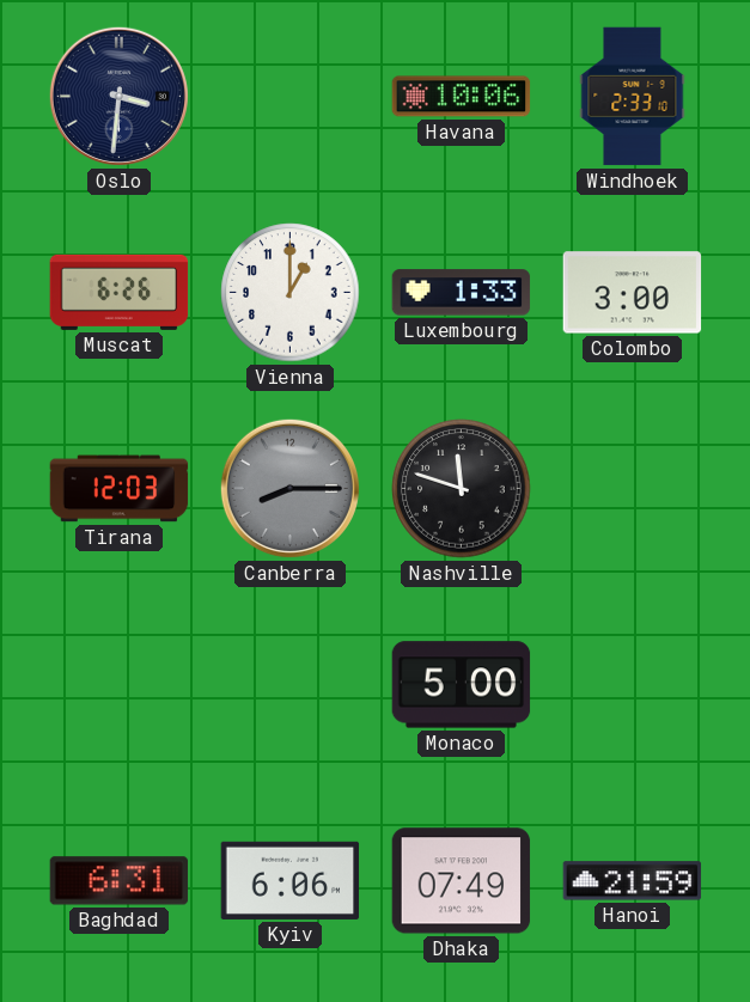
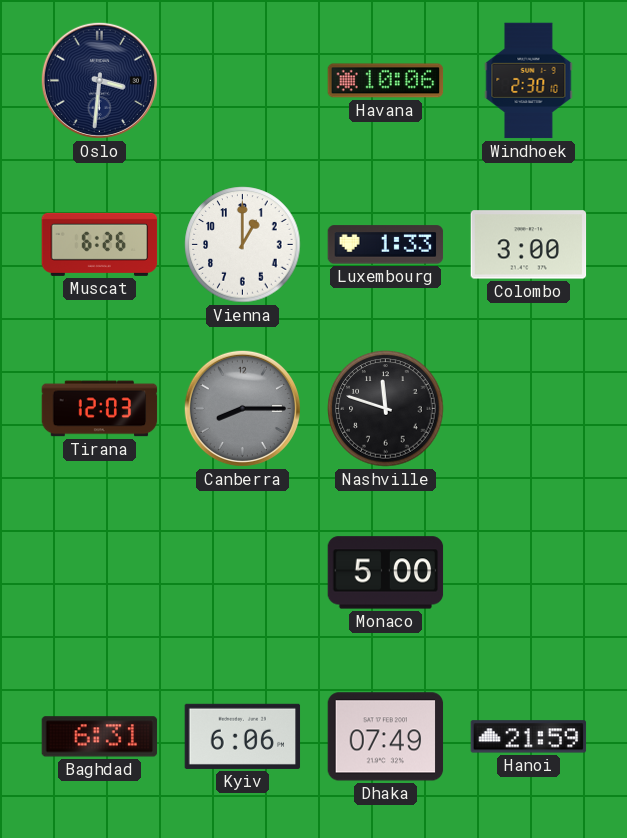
Windhoek: 2:33 -> 2:30 (529, 81)
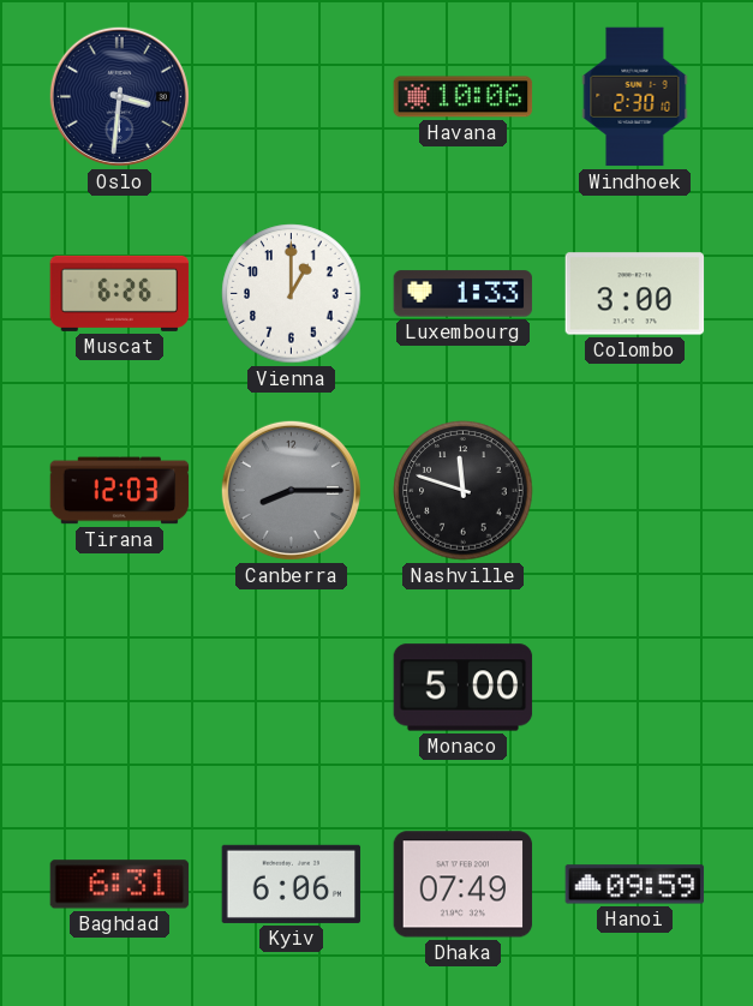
Hanoi: 21:59 -> 09:59 (635, 885)
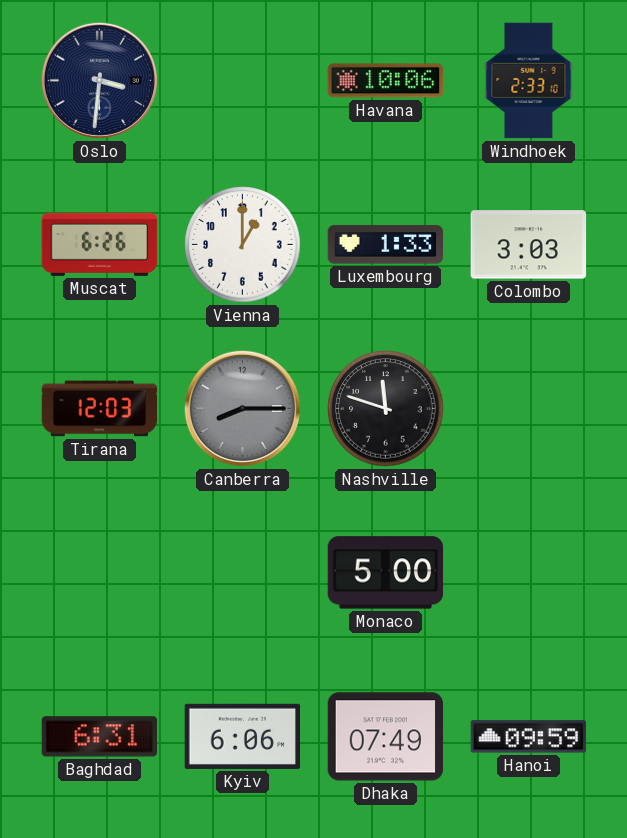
Windhoek: 2:30 -> 2:33 (529, 81)
Colombo: 3:00 -> 3:03 (529, 245)
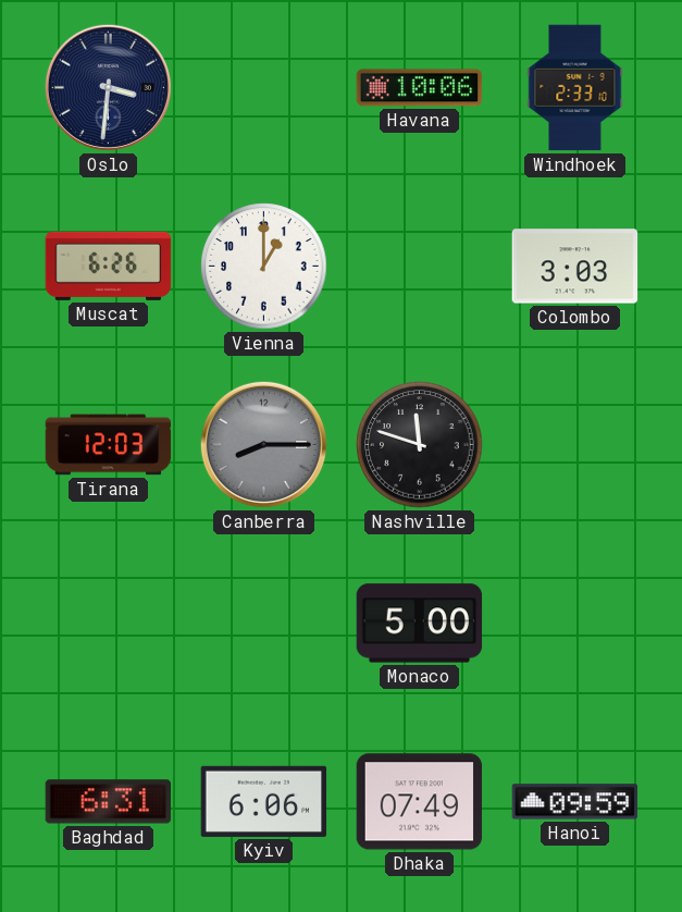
Luxembourg: 1:33 -> none (386, 245)
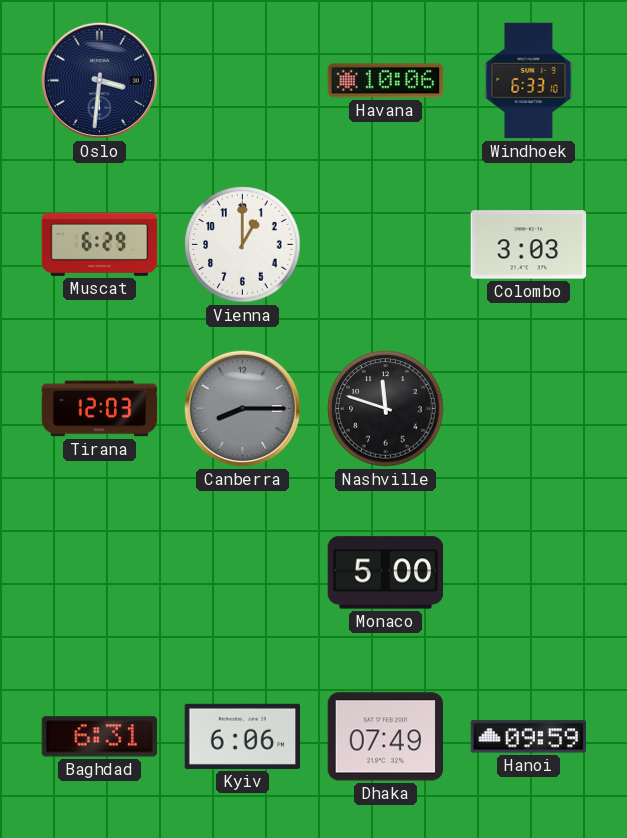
Windhoek: 2:33 -> 6:33 (529, 81)
Muscat: 6:26 -> 6:29 (100, 244)
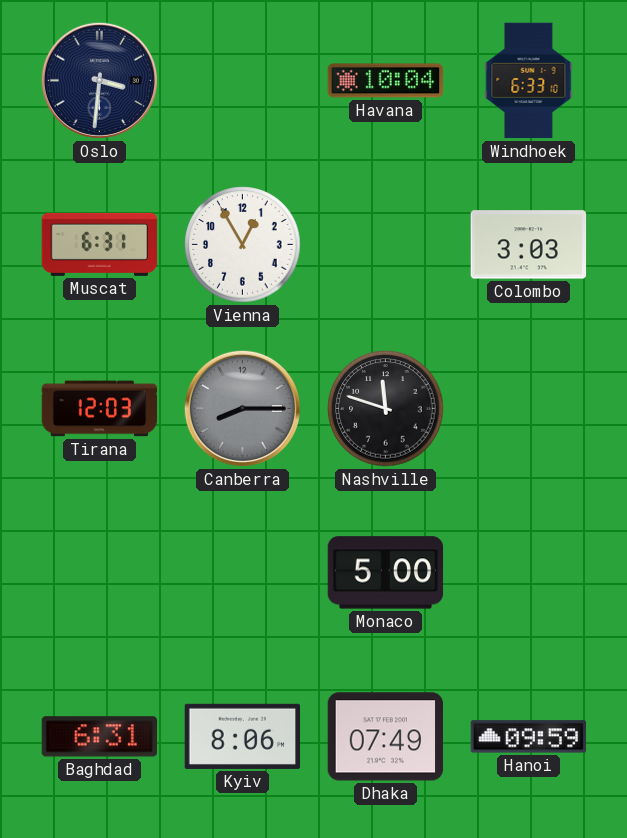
Havana: 10:06 -> 10:04 (386, 81)
Muscat: 6:29 -> 6:31 (100, 244)
Vienna: 1:00 -> 12:55 (243, 245)
Kyiv: 6:06 -> 8:06 (243, 736)
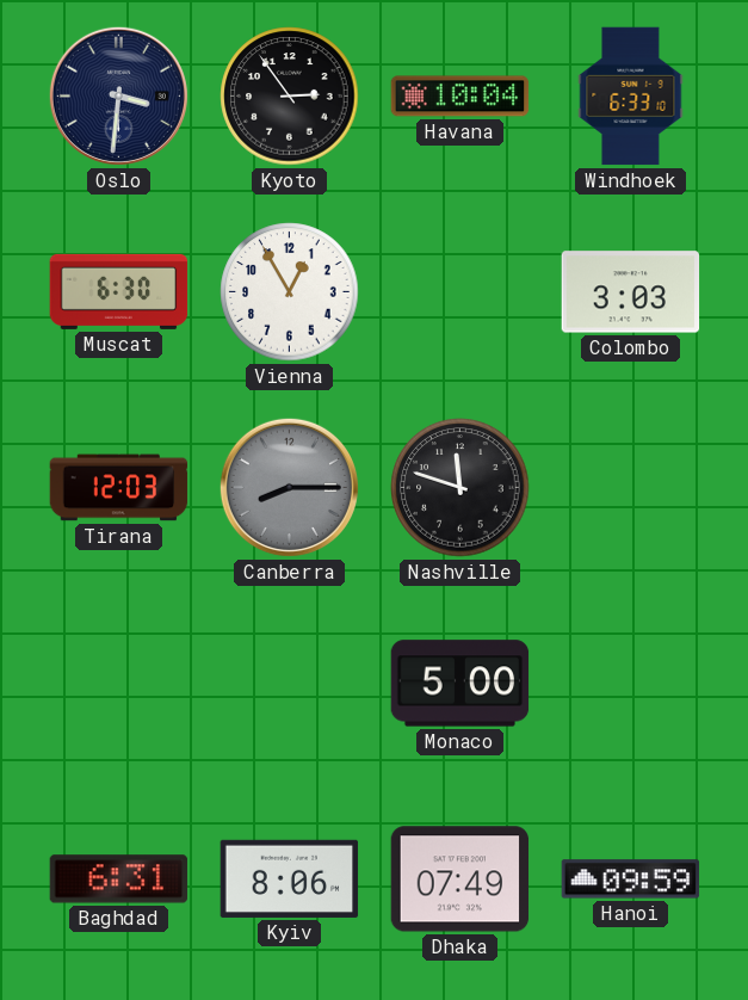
Kyoto: none -> 2:54 (290, 97)
Muscat: 6:31 -> 6:30 (119, 291)
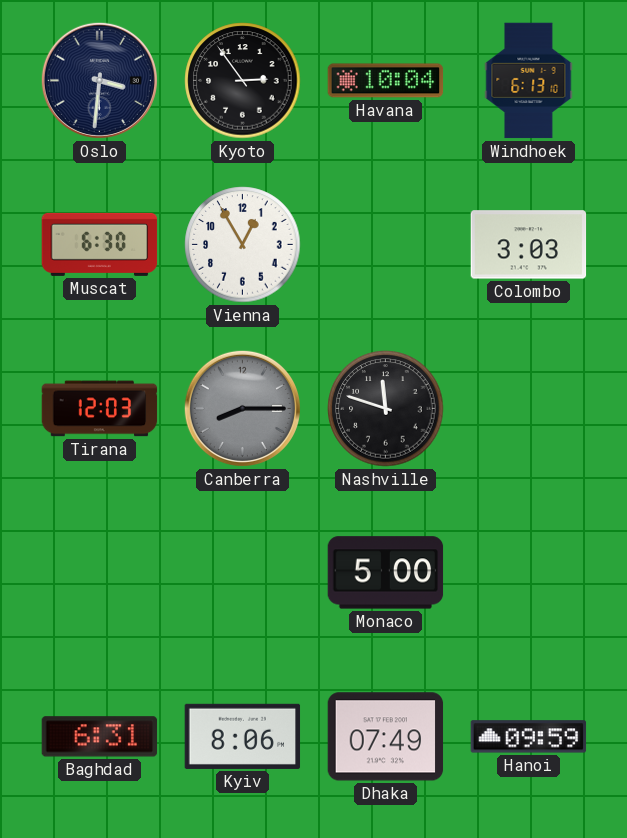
Windhoek: 6:33 -> 6:13 (529, 81)
